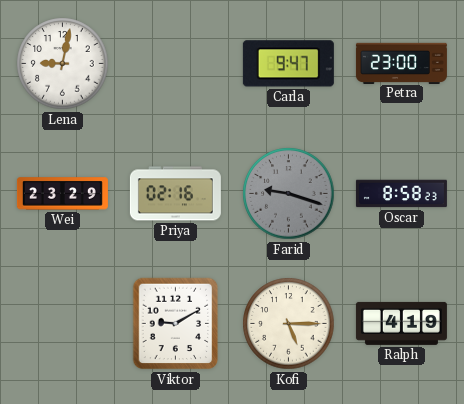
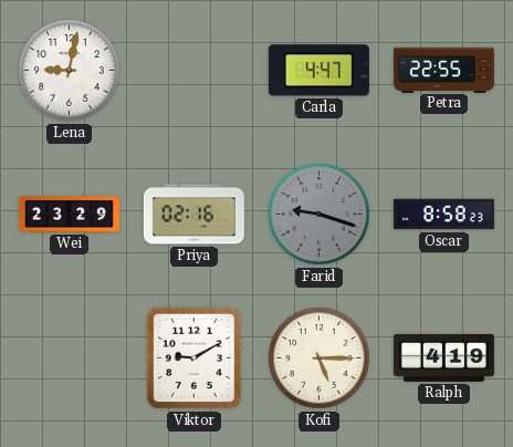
Carla: 9:47 -> 4:47 (318, 71)
Petra: 23:00 -> 22:55 (443, 70)
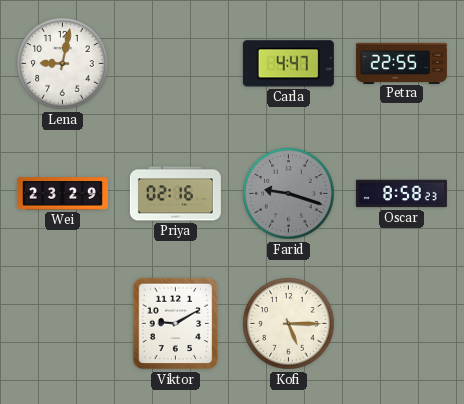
Ralph: 4:19 -> none (443, 357)
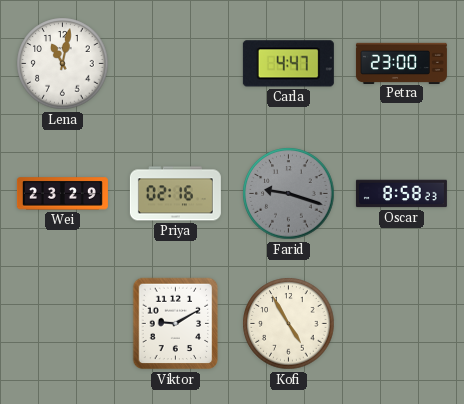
Lena: 9:02 -> 11:02 (63, 64)
Petra: 22:55 -> 23:00 (401, 63)
Kofi: 5:15 -> 4:55 (289, 324)
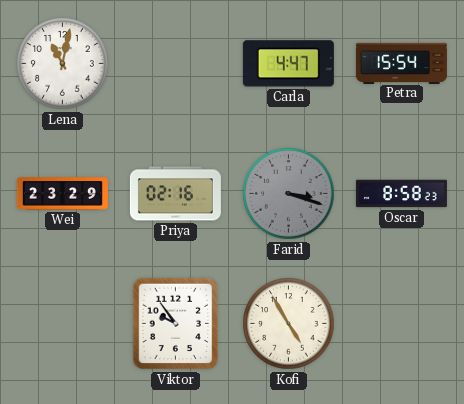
Petra: 23:00 -> 15:54 (401, 63)
Farid: 9:18 -> 3:18 (289, 194)
Viktor: 9:10 -> 9:54 (176, 324)
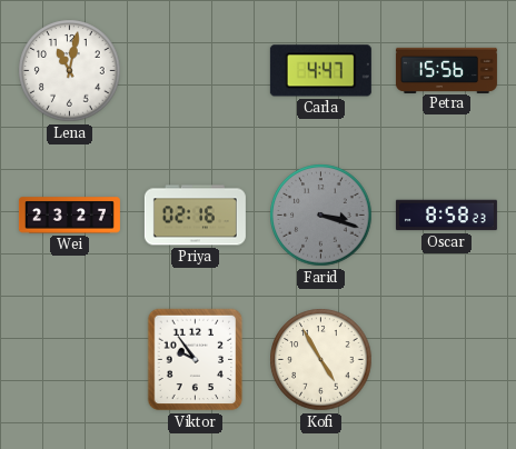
Petra: 15:54 -> 15:56 (446, 70)
Wei: 23:29 -> 23:27 (69, 216)
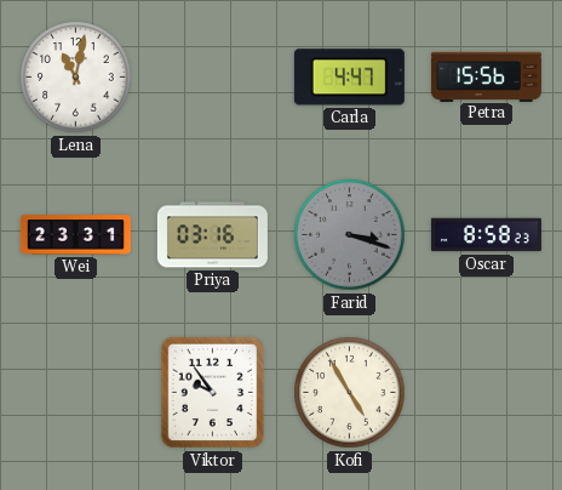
Wei: 23:27 -> 23:31 (75, 235)
Priya: 02:16 -> 03:16 (212, 235)
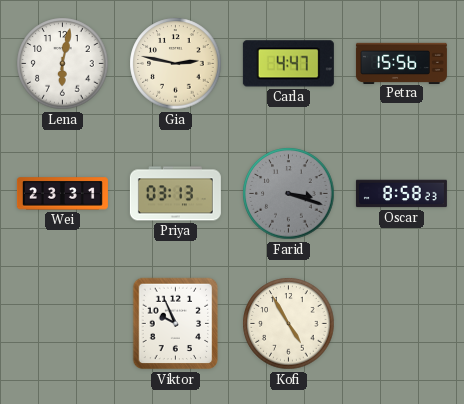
Lena: 11:02 -> 6:02 (63, 64)
Gia: none -> 2:47 (176, 64)
Priya: 03:16 -> 03:13 (175, 194)
Viktor: 9:54 -> 9:56 (176, 324)
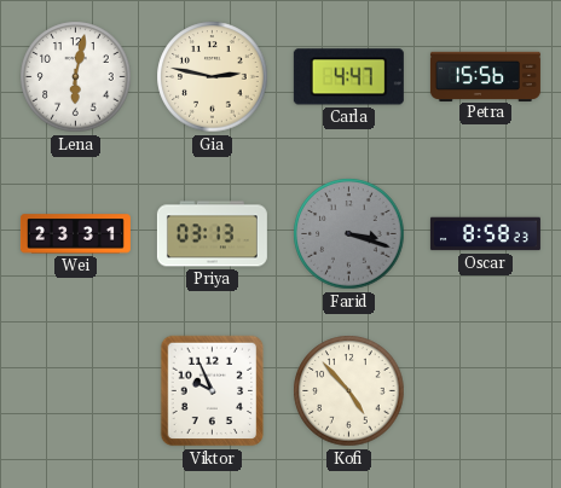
Kofi: 4:55 -> 4:53 (349, 391)
